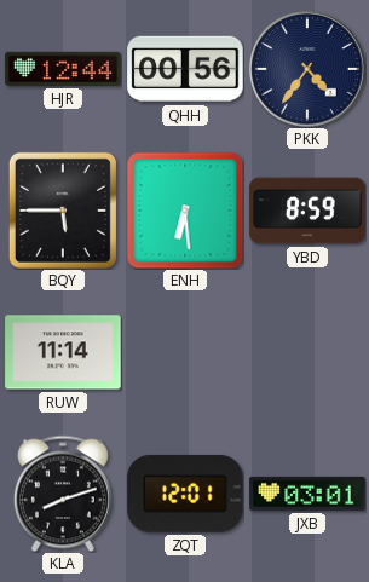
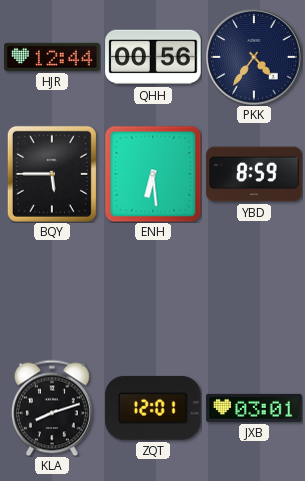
RUW: 11:14 -> none (63, 352)
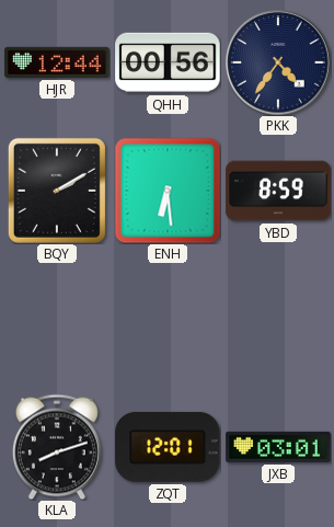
BQY: 5:45 -> 2:10 (57, 191)
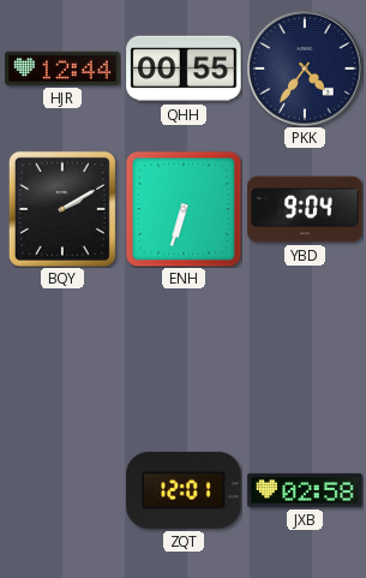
QHH: 00:56 -> 00:55 (184, 68)
ENH: 6:29 -> 6:33 (184, 209)
YBD: 8:59 -> 9:04 (305, 209)
KLA: 8:12 -> none (57, 447)
JXB: 03:01 -> 02:58 (305, 490)
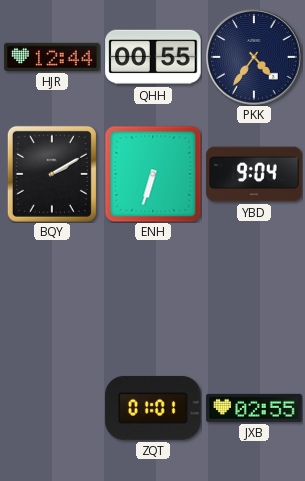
ZQT: 12:01 -> 01:01 (153, 408)
JXB: 02:58 -> 02:55 (254, 408)
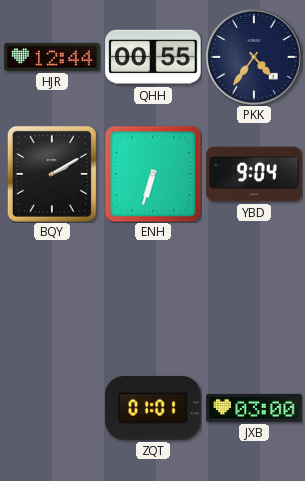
JXB: 02:55 -> 03:00 (254, 408)
